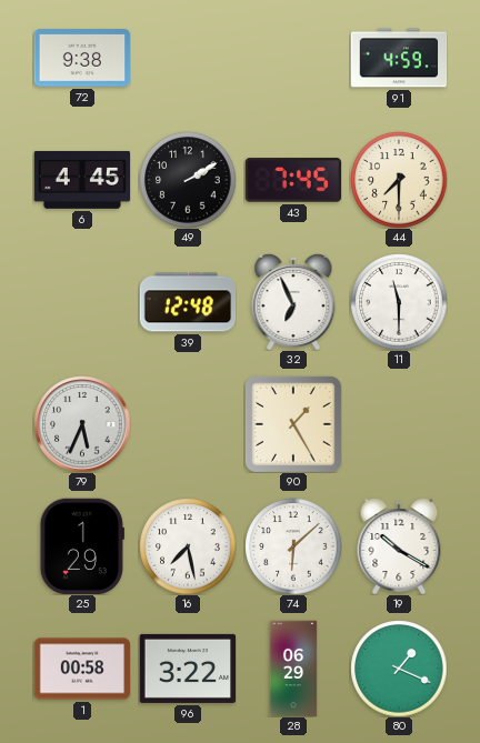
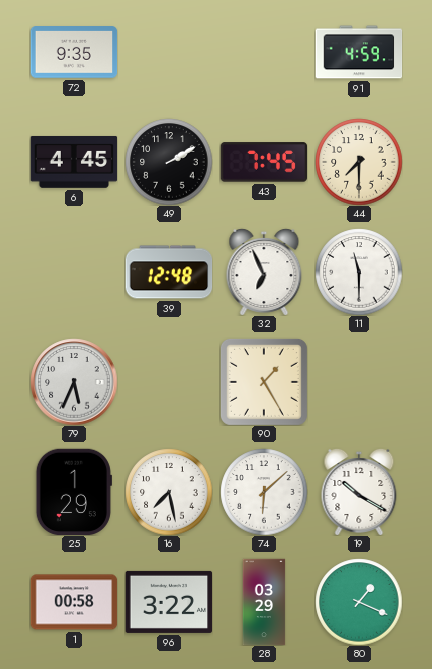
72: 9:38 -> 9:35 (74, 52)
28: 06:29 -> 03:29 (264, 602)
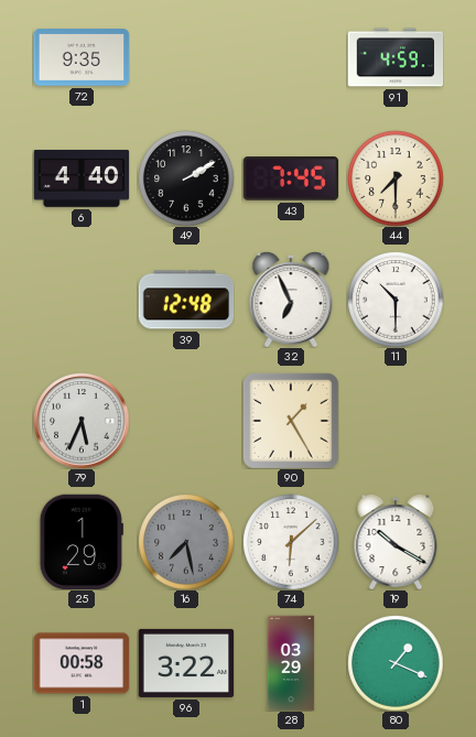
6: 4:45 -> 4:40 (82, 178)
11: 11:30 -> 10:30 (396, 300)
16 dial: white -> grey (186, 542)
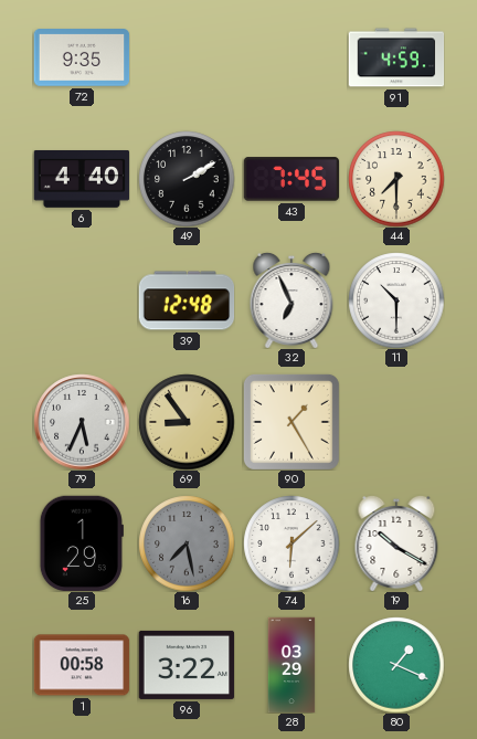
69: none -> 8:54 (187, 422)
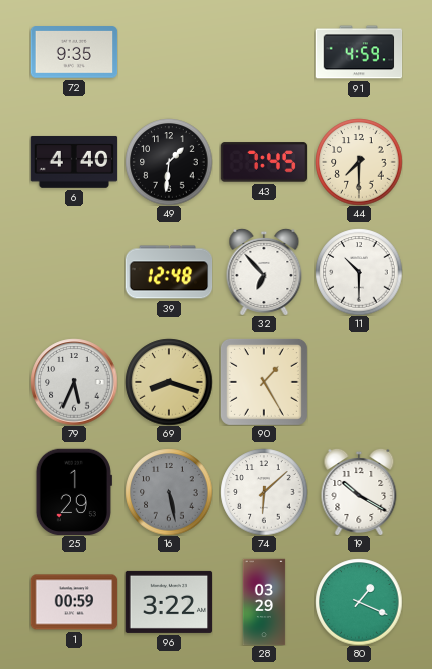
49: 2:10 -> 1:31 (169, 162)
32: 6:56 -> 6:53 (264, 272)
69: 8:54 -> 8:18 (169, 382)
16: 7:28 -> 5:28 (169, 492)
1: 00:58 -> 00:59 (74, 602)
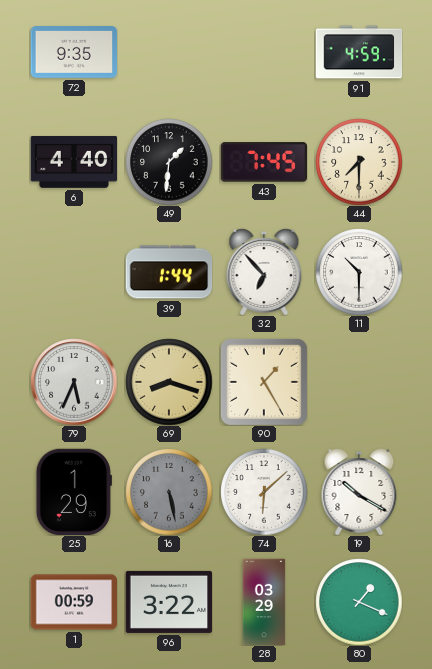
39: 12:48 -> 1:44 (169, 272)
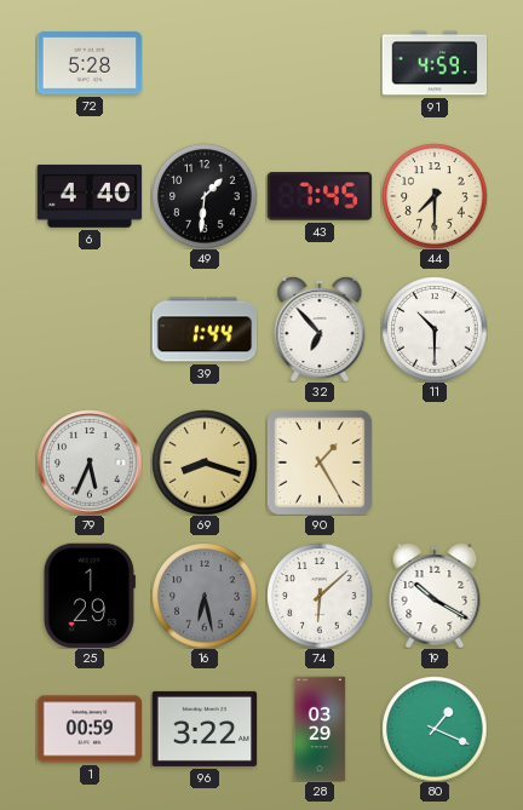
72: 9:35 -> 5:28 (90, 63)
16: 5:28 -> 6:28 (205, 596)
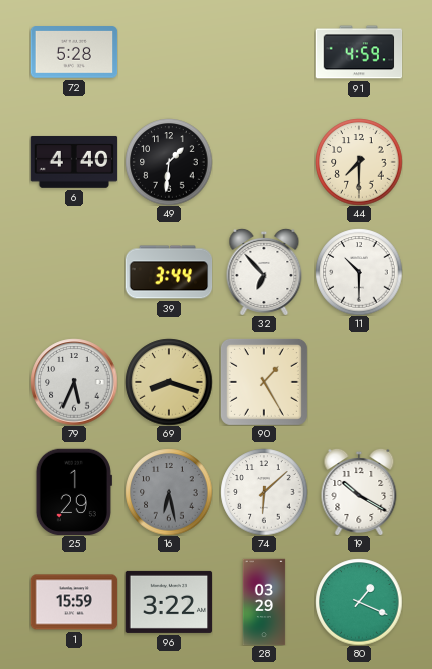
43: 7:45 -> none (320, 196)
39: 1:44 -> 3:44 (169, 272)
1: 00:59 -> 15:59 (74, 602)
